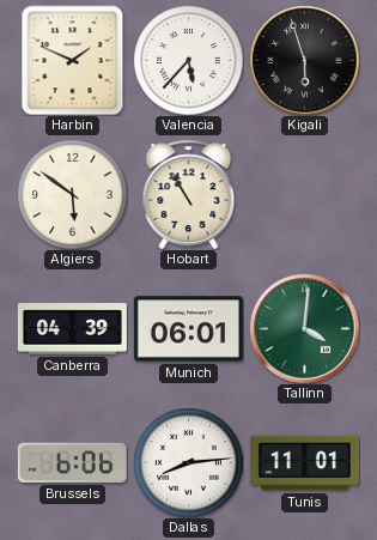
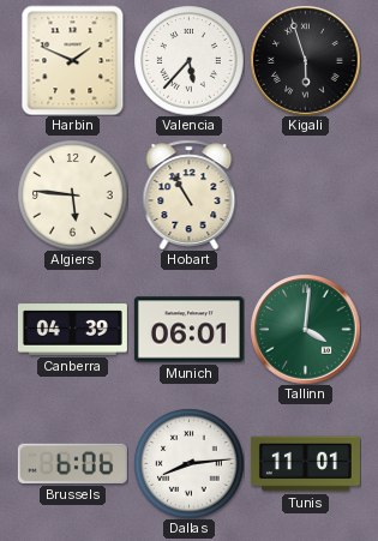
Algiers: 5:51 -> 5:46 (72, 194)
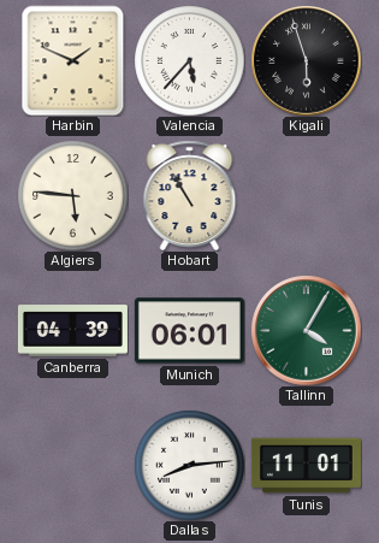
Tallinn: 4:01 -> 4:05 (306, 330)
Brussels: 6:06 -> none (72, 463)
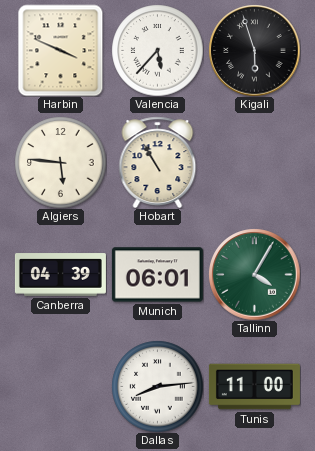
Harbin: 1:49 -> 3:49 (61, 50)
Tunis: 11:01 -> 11:00 (254, 387)
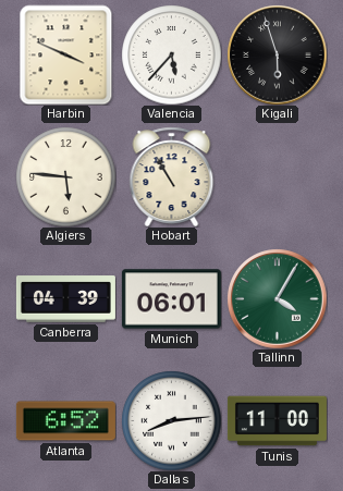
Atlanta: none -> 6:52 (65, 421)
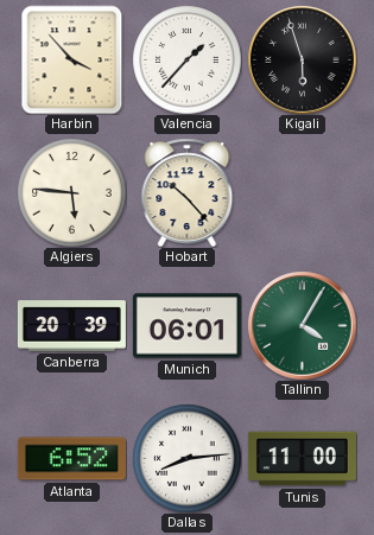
Harbin: 3:49 -> 3:53 (72, 59)
Valencia: 5:37 -> 1:37 (186, 59)
Hobart: 10:55 -> 10:23 (188, 192)
Canberra: 04:39 -> 20:39 (71, 326)
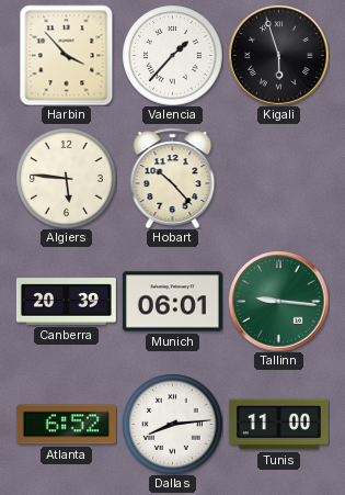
Tallinn: 4:05 -> 9:16 (278, 301)
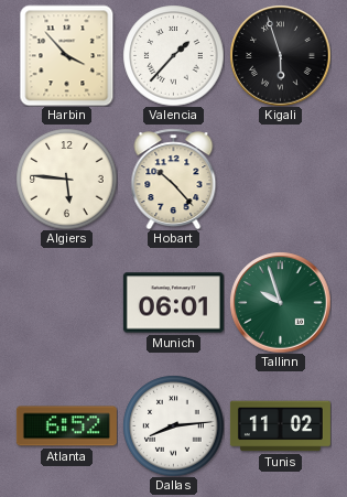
Canberra: 20:39 -> none (66, 302)
Tallinn: 9:16 -> 9:57 (280, 302)
Tunis: 11:00 -> 11:02 (280, 426)
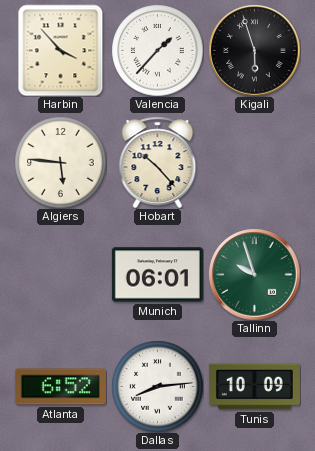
Tunis: 11:02 -> 10:09 (254, 387)
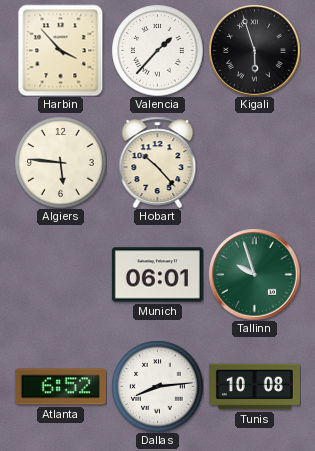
Tunis: 10:09 -> 10:08 (254, 387)
